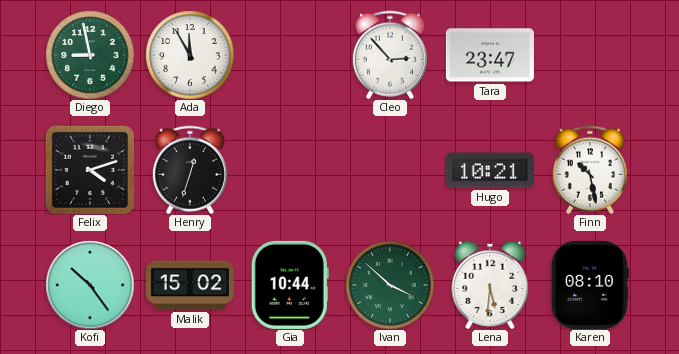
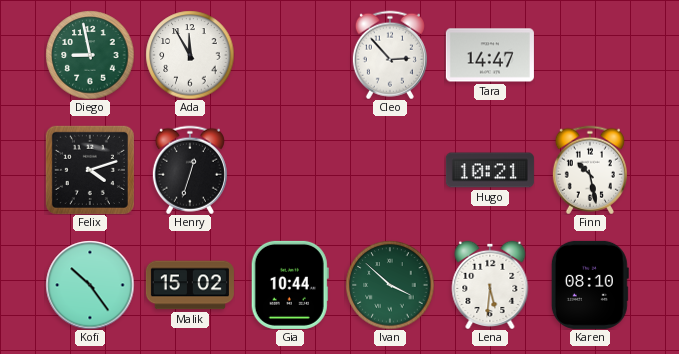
Tara: 23:47 -> 14:47 (490, 55)
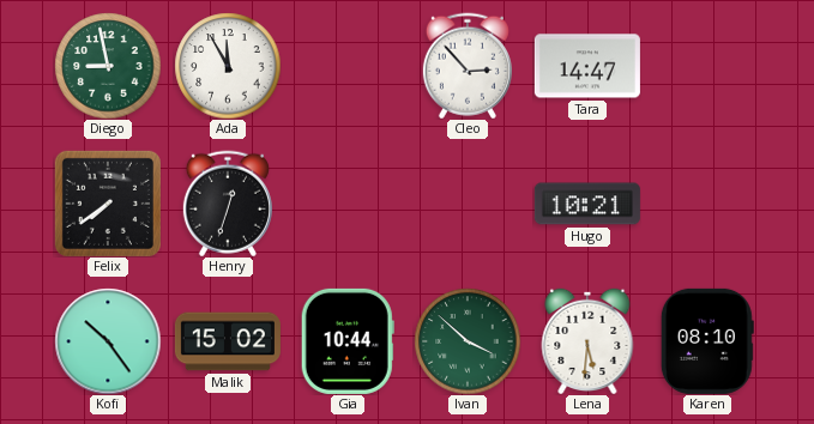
Felix: 4:12 -> 7:39 (108, 204)
Finn: 10:28 -> none (590, 170)
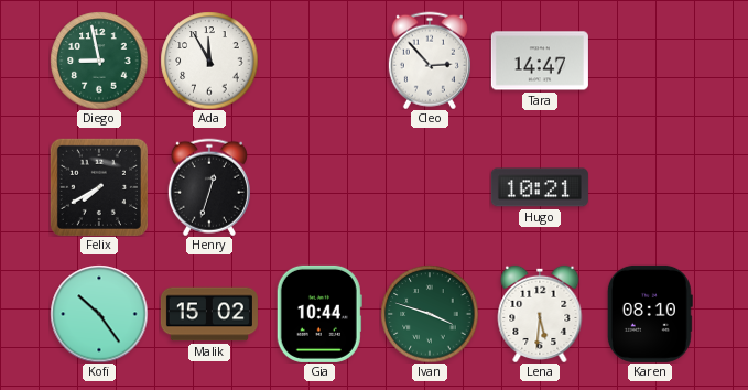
Felix: 7:39 -> 7:40 (99, 187)
Ivan: 3:52 -> 3:48 (430, 314)
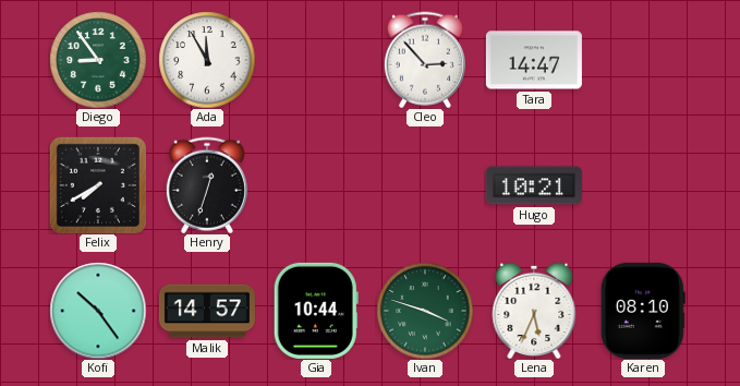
Diego: 8:58 -> 8:54 (98, 60)
Malik: 15:02 -> 14:57 (207, 311)
Lena: 5:31 -> 5:34 (534, 310)
